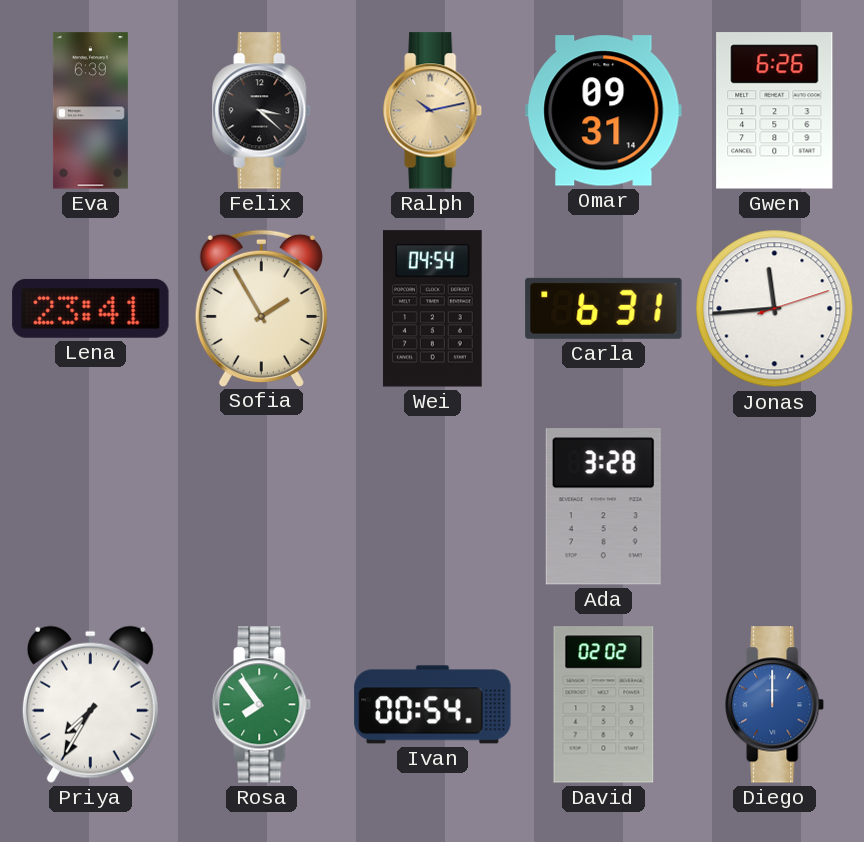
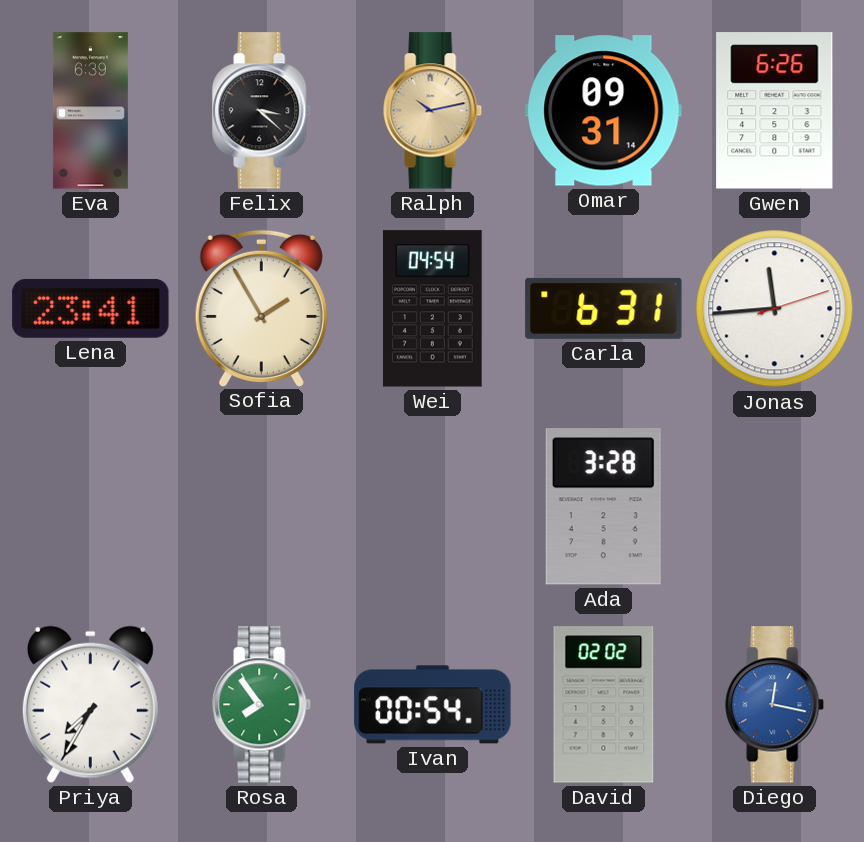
Diego: 12:00 -> 12:17 (775, 705)
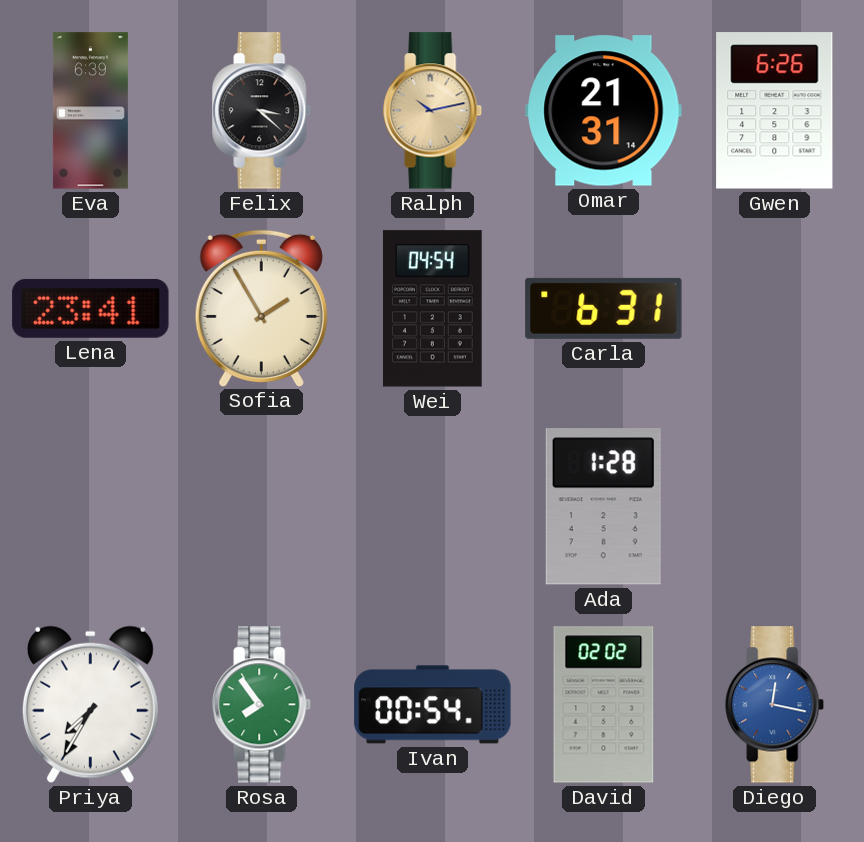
Omar: 09:31 -> 21:31 (604, 111)
Jonas: 11:44 -> none (775, 309)
Ada: 3:28 -> 1:28 (603, 507)
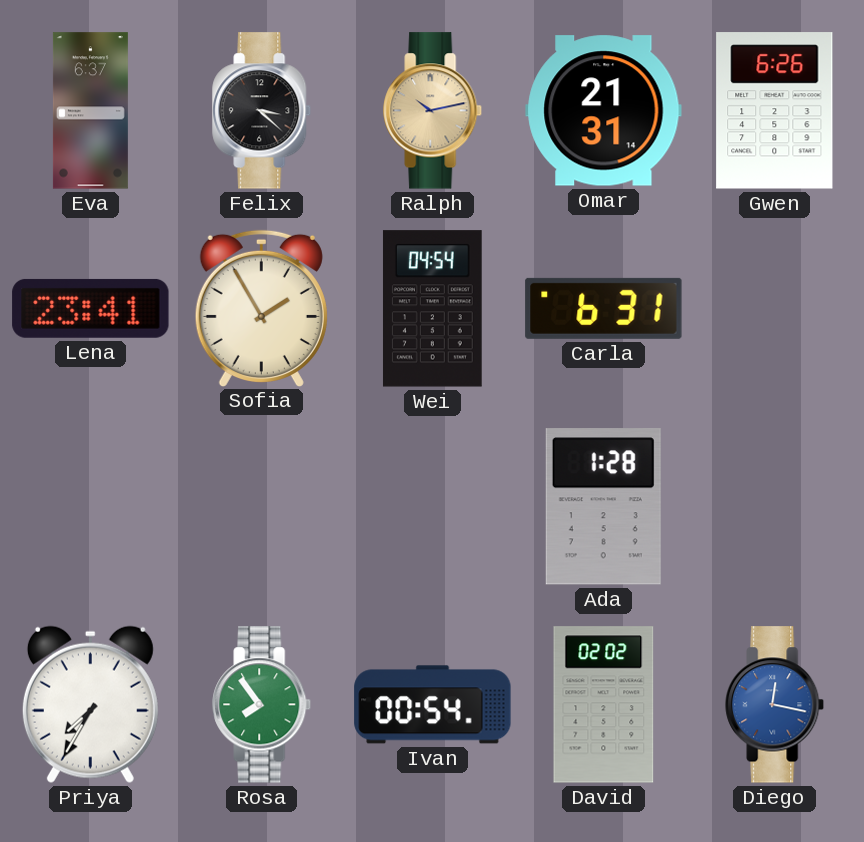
Eva: 6:39 -> 6:37 (90, 111)
